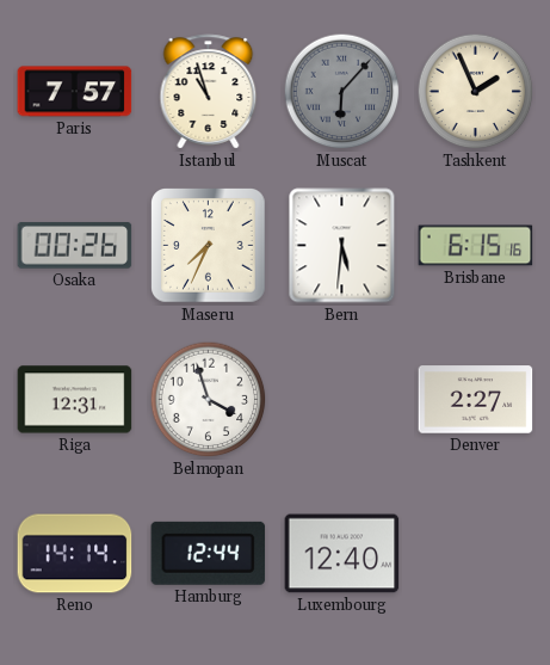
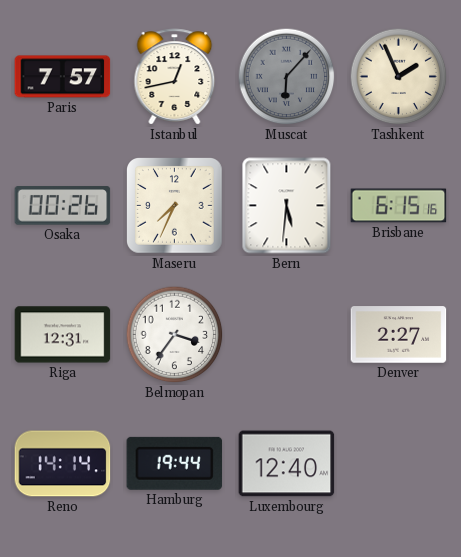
Istanbul: 10:57 -> 12:43 (175, 77)
Belmopan: 3:57 -> 3:36 (175, 335)
Hamburg: 12:44 -> 19:44 (175, 463)
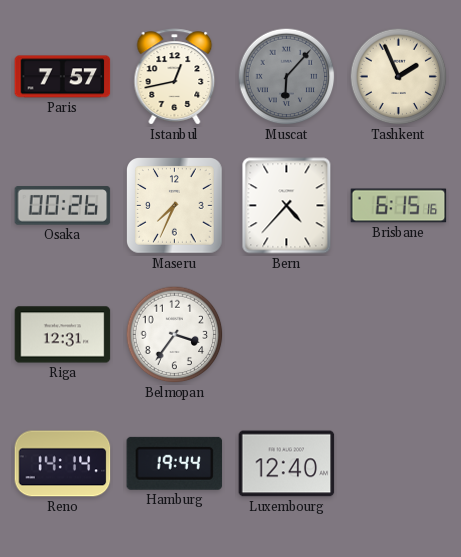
Bern: 5:31 -> 4:37 (287, 206)
Denver: 2:27 -> none (399, 335)
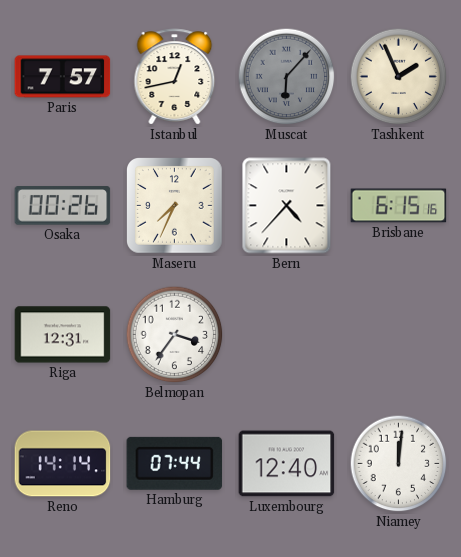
Hamburg: 19:44 -> 07:44 (175, 463)
Niamey: none -> 12:01 (399, 464)
